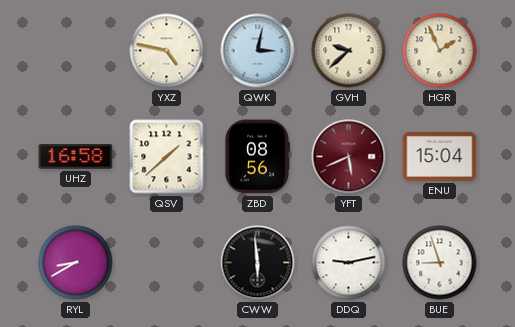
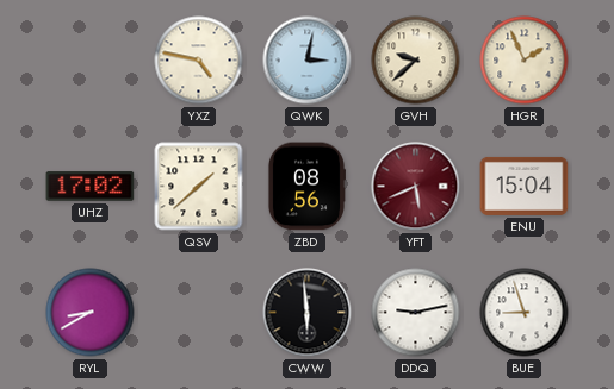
UHZ: 16:58 -> 17:02 (91, 187)
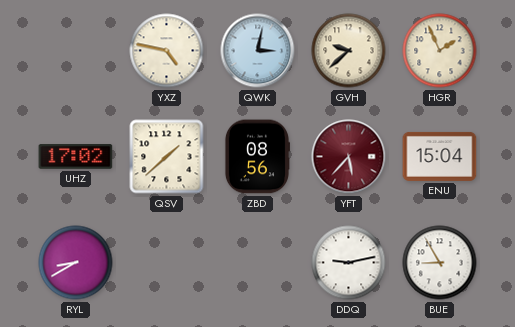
YFT: 5:41 -> 5:37 (349, 157)
CWW: 5:59 -> none (308, 313)
BUE: 8:57 -> 8:55 (440, 263)
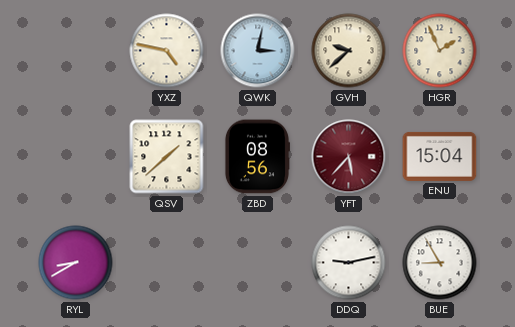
UHZ: 17:02 -> none (76, 157)
